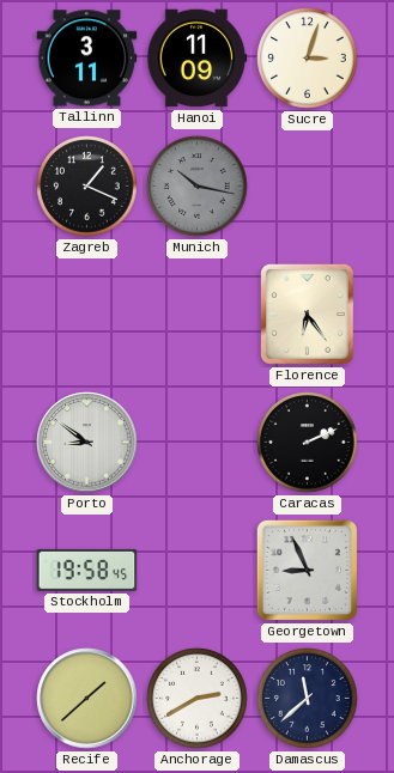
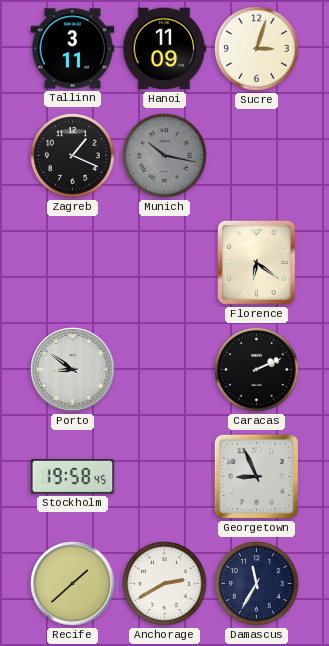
Florence: 6:24 -> 6:21 (256, 263)
Damascus: 11:38 -> 11:35 (257, 584)
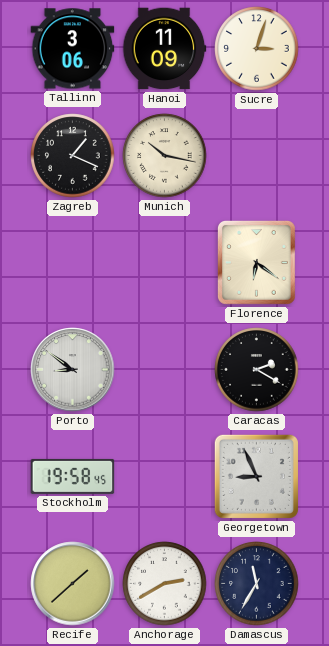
Tallinn: 3:11 -> 3:06 (73, 49)
Munich dial: grey -> cream (165, 156)
Caracas: 2:11 -> 2:20 (257, 370)
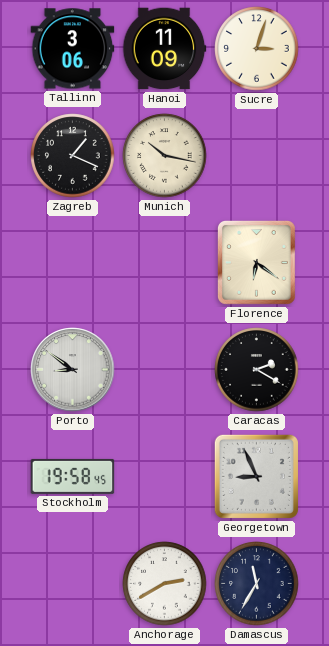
Recife: 1:38 -> none (73, 584)
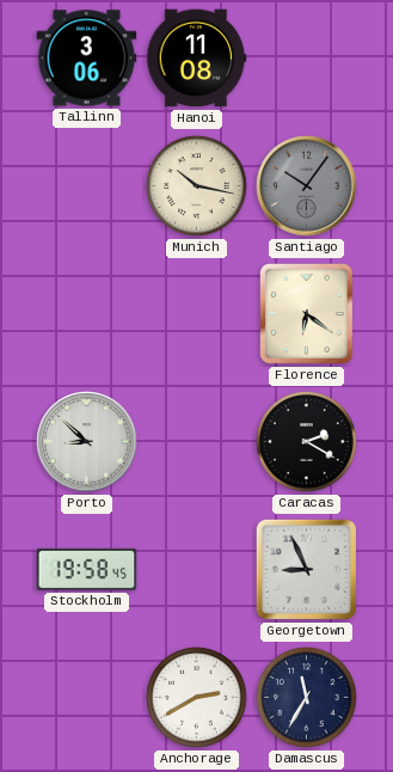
Hanoi: 11:09 -> 11:08 (196, 59)
Sucre: 3:03 -> none (257, 49)
Zagreb: 1:19 -> none (73, 156)
Santiago: none -> 10:06 (307, 186)
Porto: 8:51 -> 8:52 (87, 442)
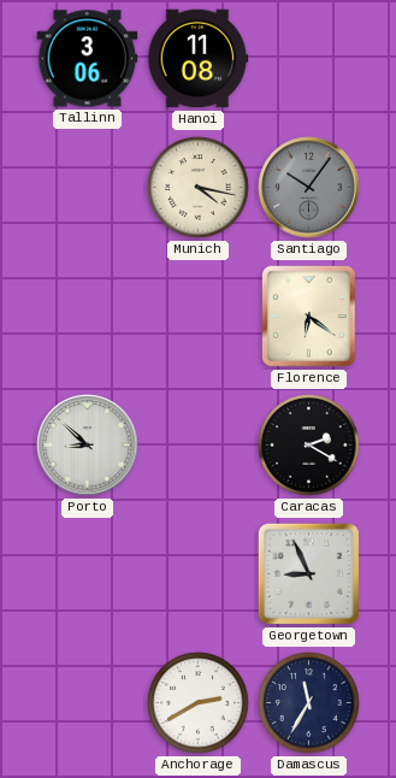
Munich: 10:17 -> 4:17 (199, 188)
Stockholm: 19:58 -> none (87, 569)
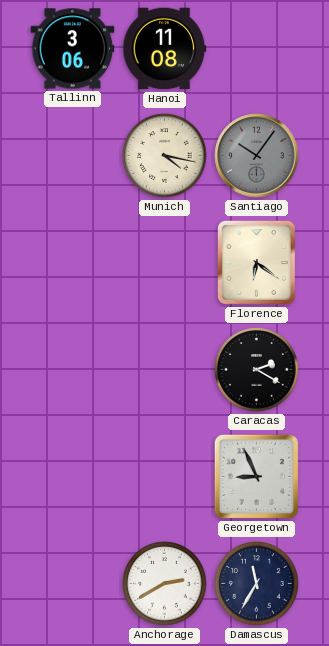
Porto: 8:52 -> none (88, 446)
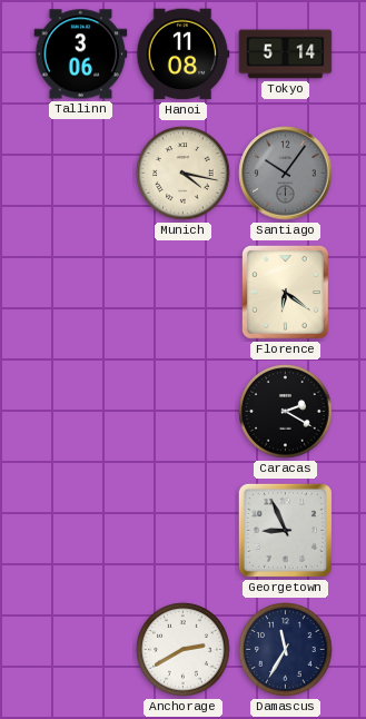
Tokyo: none -> 5:14 (286, 55)
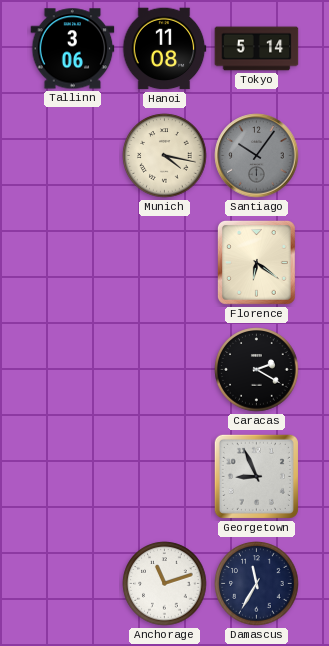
Anchorage: 2:40 -> 11:12 (165, 584)
